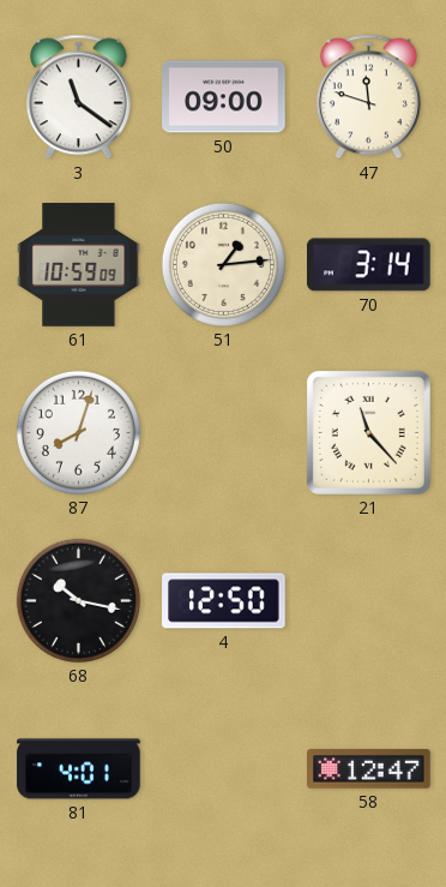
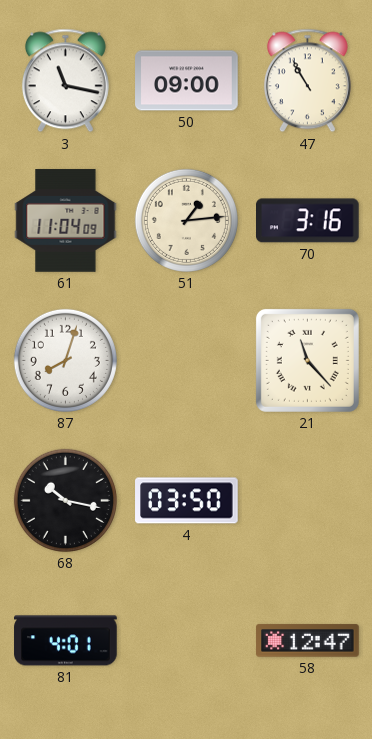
3: 11:21 -> 11:17 (65, 81)
47: 11:48 -> 10:55 (307, 81)
61: 10:59 -> 11:04 (66, 221)
70: 3:14 -> 3:16 (308, 221)
4: 12:50 -> 03:50 (187, 501)
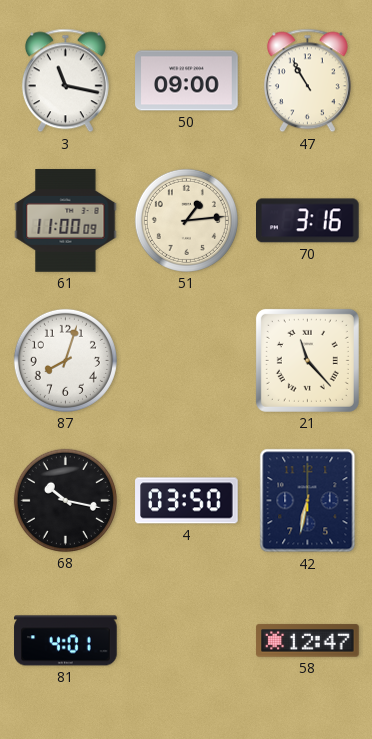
61: 11:04 -> 11:00 (66, 221)
42: none -> 6:32 (308, 501)
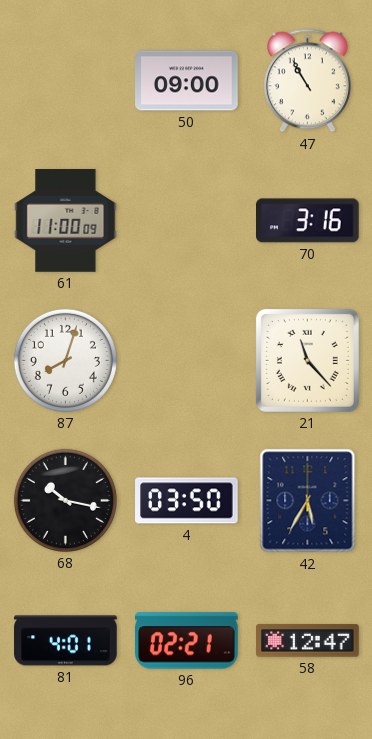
3: 11:17 -> none (65, 81)
51: 1:14 -> none (186, 220)
42: 6:32 -> 5:35 (308, 501)
96: none -> 02:21 (187, 641)
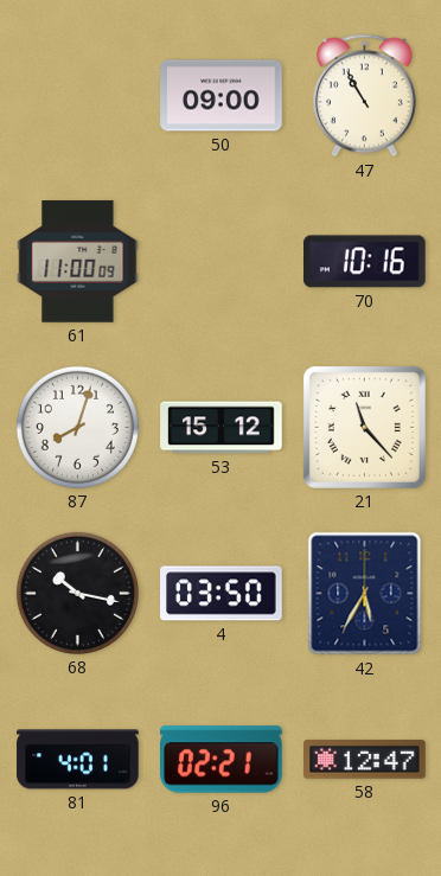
70: 3:16 -> 10:16 (365, 262)
53: none -> 15:12 (222, 428)
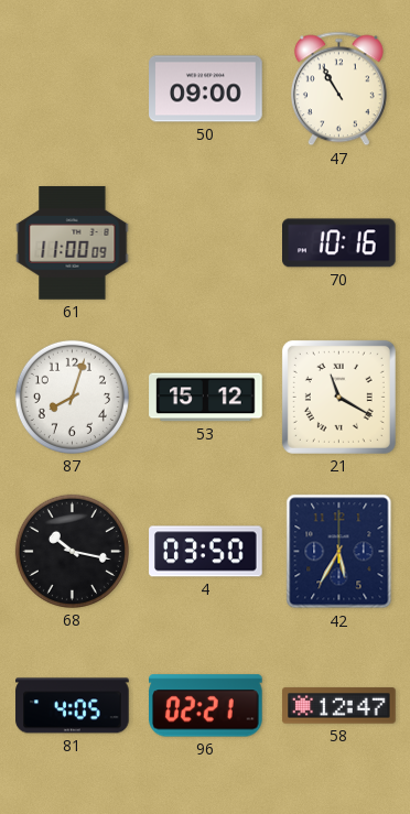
21: 11:23 -> 11:20 (338, 397)
81: 4:01 -> 4:05 (73, 706)
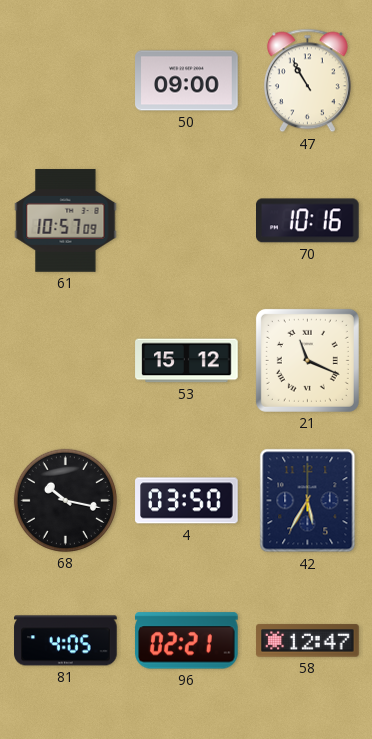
61: 11:00 -> 10:57 (66, 221)
87: 8:03 -> none (72, 397)
21: 11:20 -> 11:19 (307, 360)
